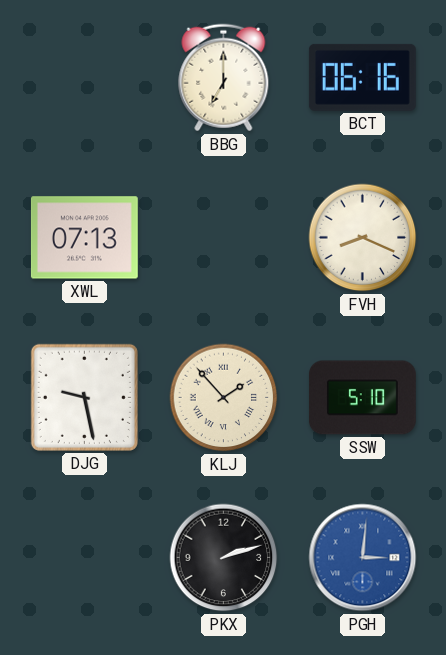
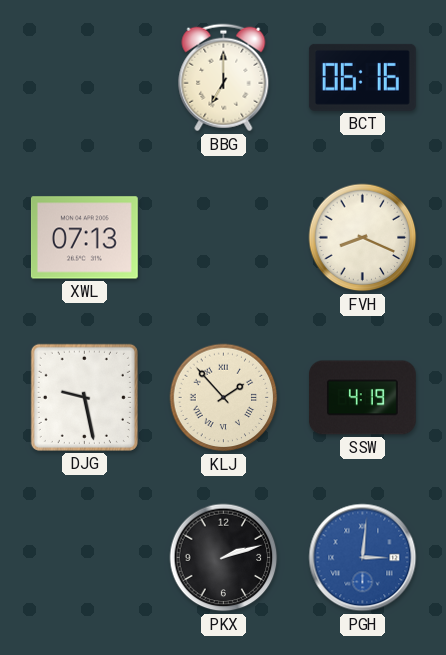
SSW: 5:10 -> 4:19 (362, 398)
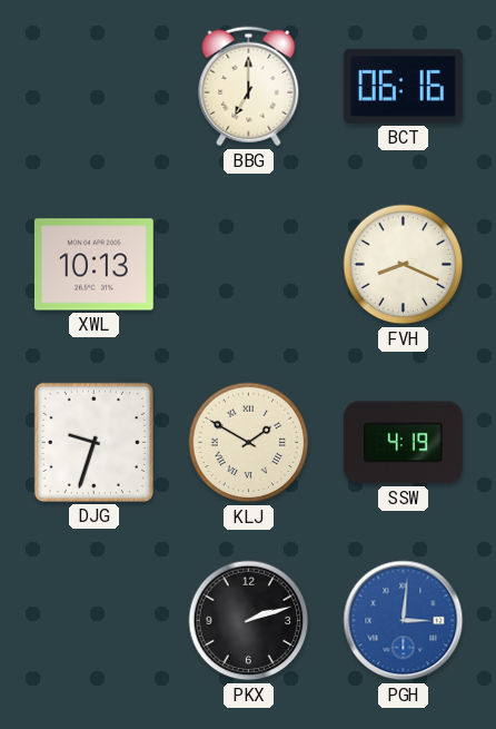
XWL: 07:13 -> 10:13 (93, 265)
DJG: 9:28 -> 9:33 (93, 442)
KLJ: 1:53 -> 1:50 (249, 443)
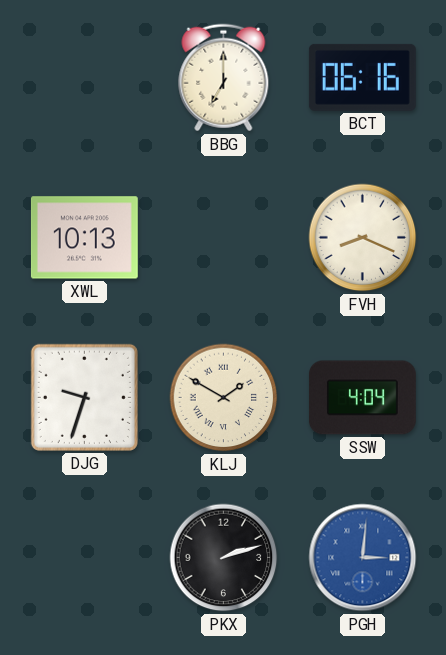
SSW: 4:19 -> 4:04 (362, 398)
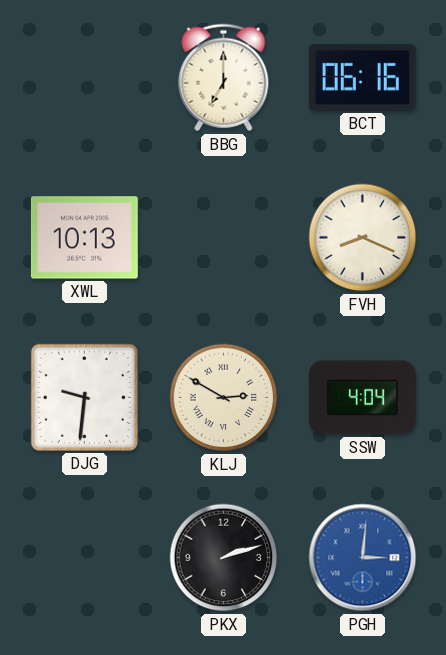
DJG: 9:33 -> 9:31 (84, 397)
KLJ: 1:50 -> 2:50 (224, 398)
